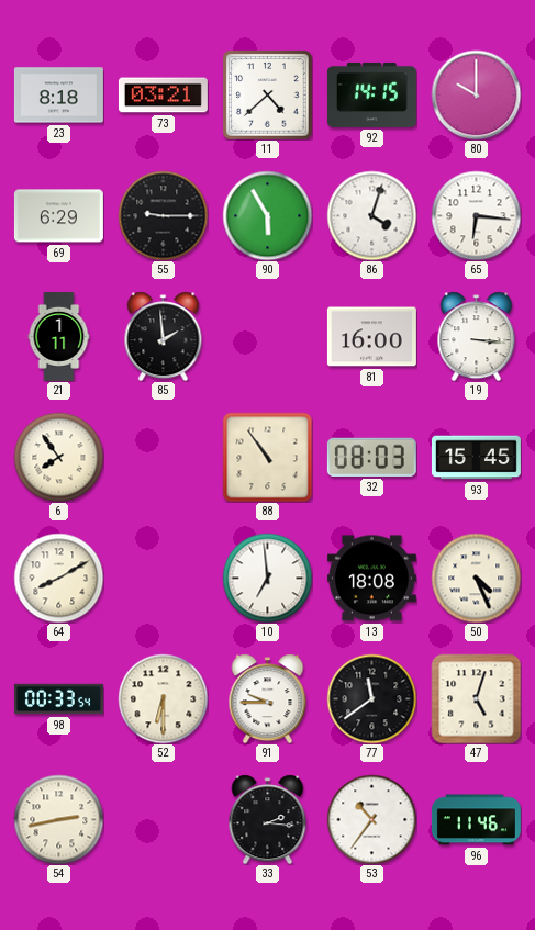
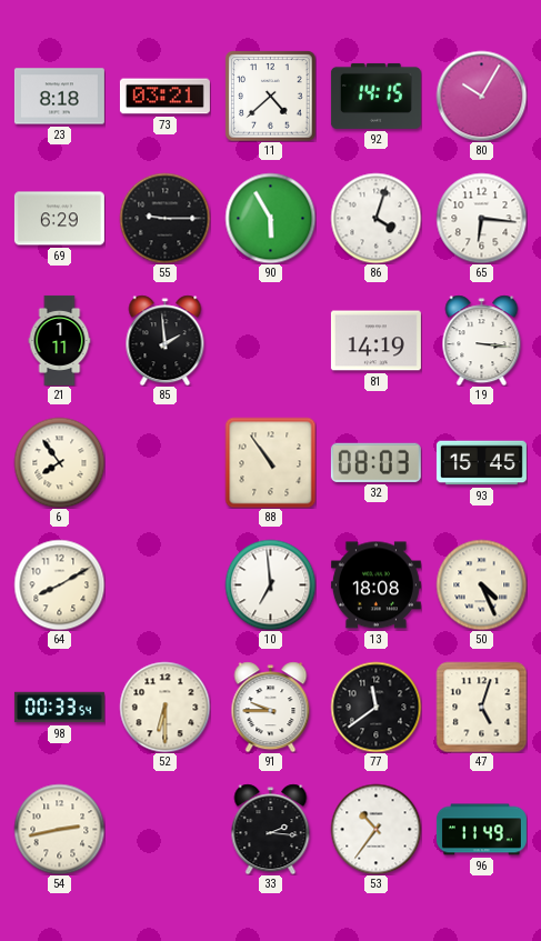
80: 10:00 -> 10:05 (481, 96)
81: 16:00 -> 14:19 (375, 341)
96: 11:46 -> 11:49 (481, 830)
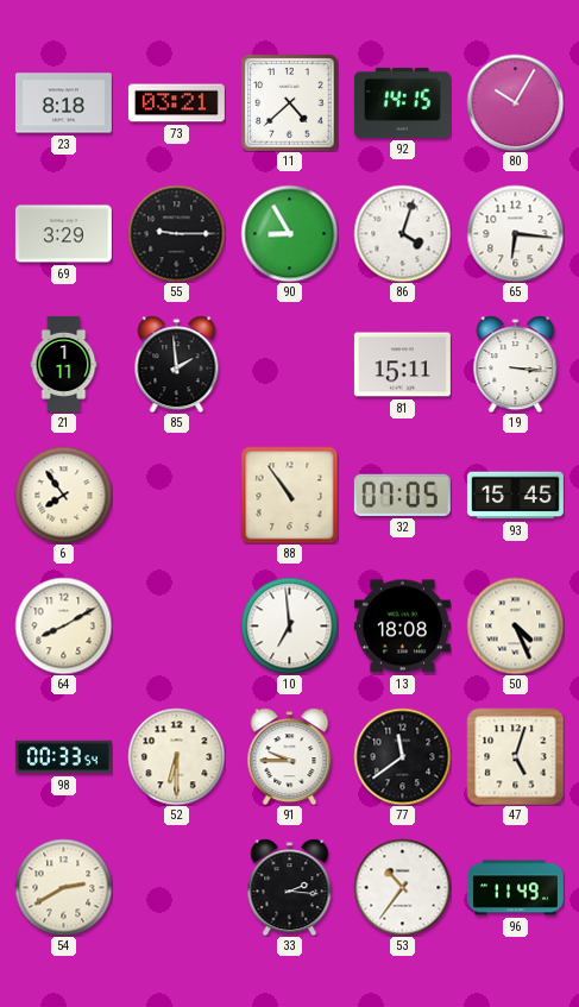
69: 6:29 -> 3:29 (63, 234)
90: 5:55 -> 8:55 (289, 233)
81: 14:19 -> 15:11 (402, 365)
32: 08:03 -> 07:05 (402, 495)
54: 2:43 -> 2:40 (63, 887)
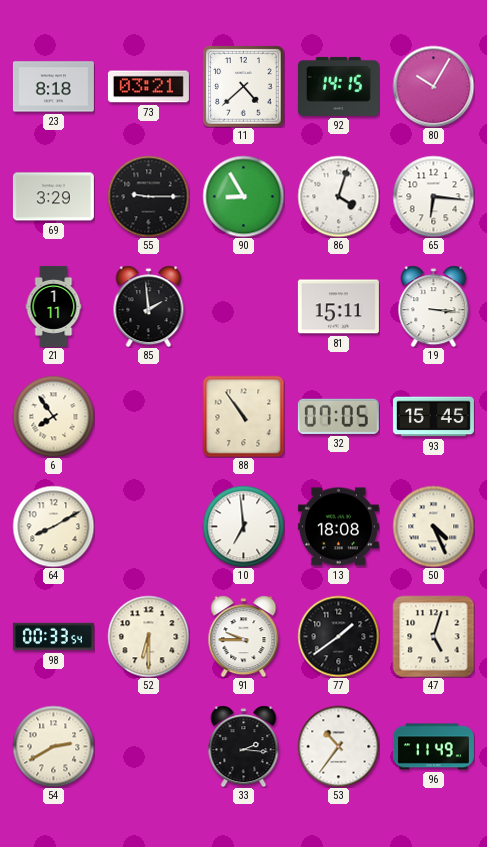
77: 11:39 -> 1:39 (338, 636)
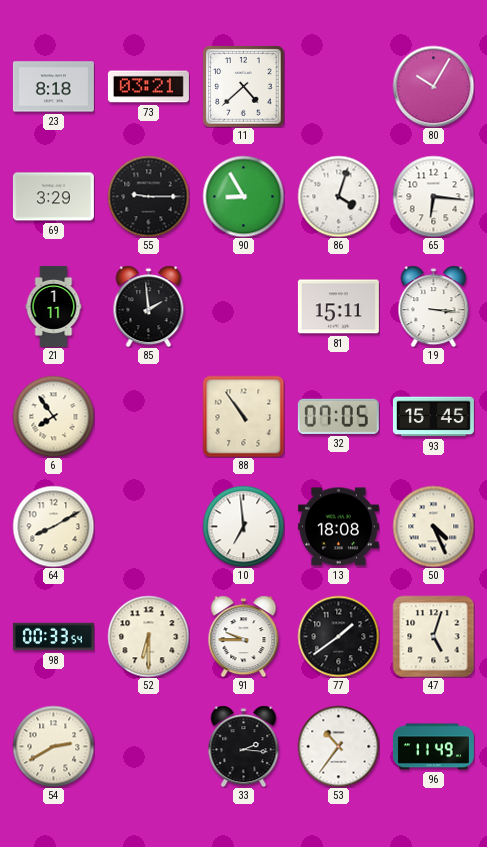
92: 14:15 -> none (338, 86)
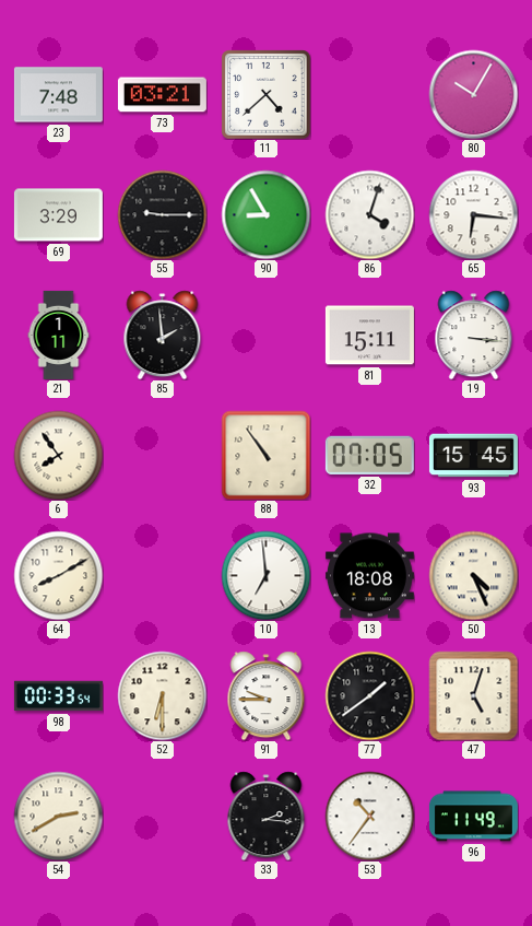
23: 8:18 -> 7:48 (58, 95)
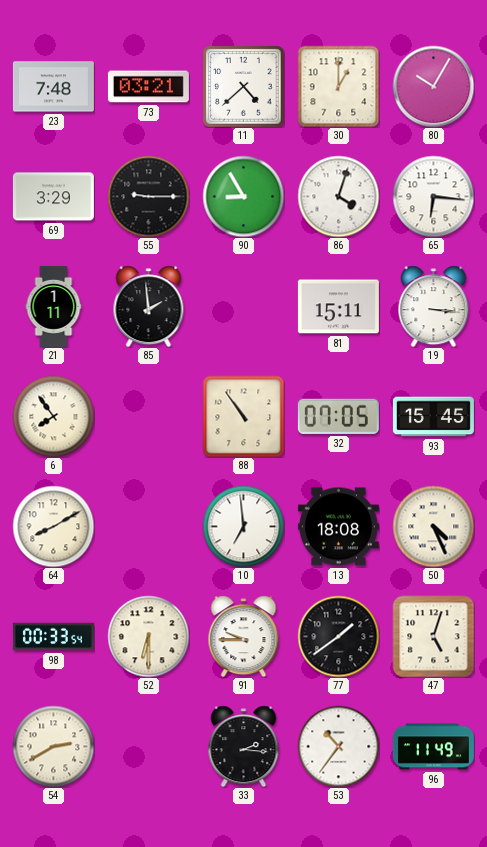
30: none -> 1:00 (338, 86)
